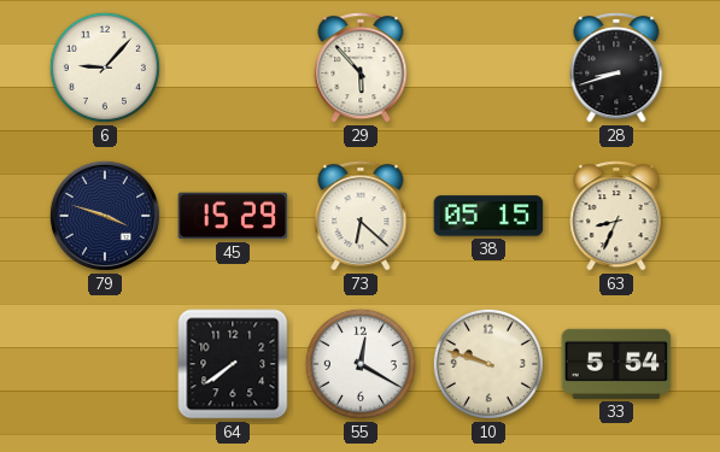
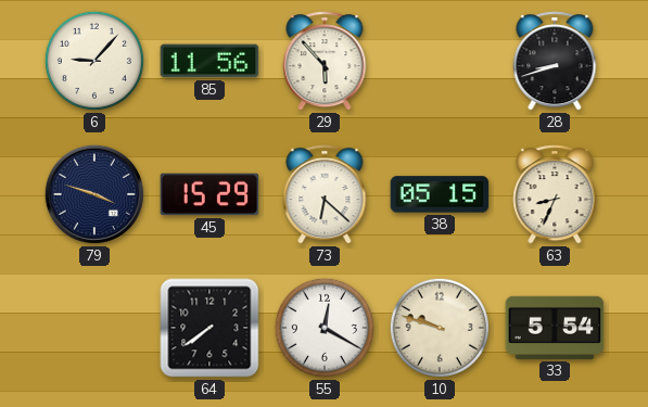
85: none -> 11:56 (209, 61)
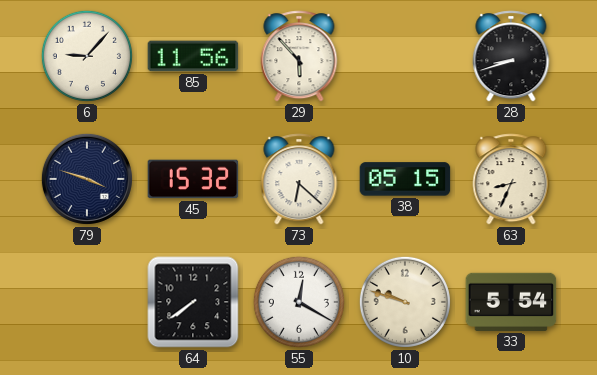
45: 15:29 -> 15:32 (193, 179)
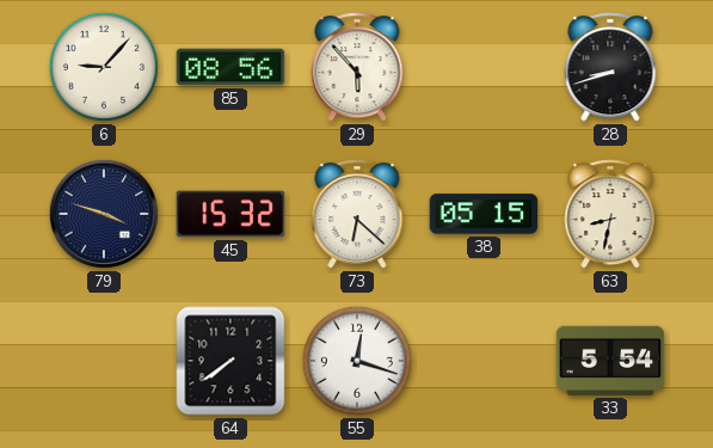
85: 11:56 -> 08:56 (231, 67)
63: 8:34 -> 8:32 (610, 214)
55: 12:20 -> 12:18 (357, 361)
10: 9:48 -> none (405, 302)
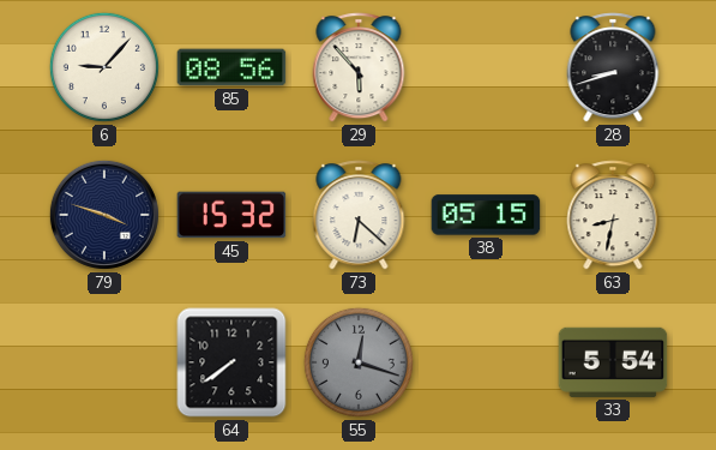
55 dial: white -> grey (359, 362)
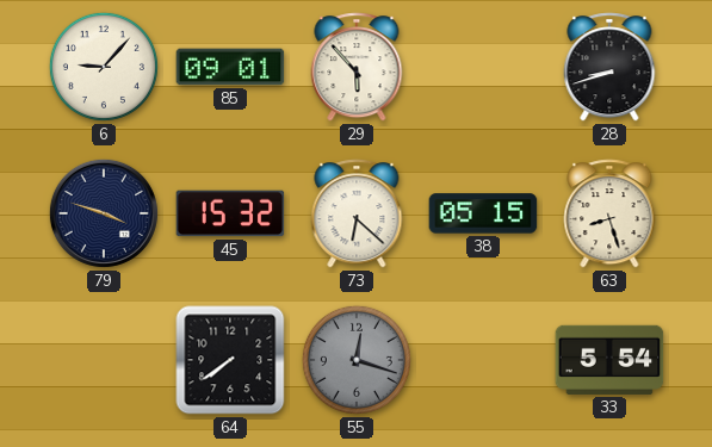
85: 08:56 -> 09:01 (230, 67)
63: 8:32 -> 8:27 (609, 213)
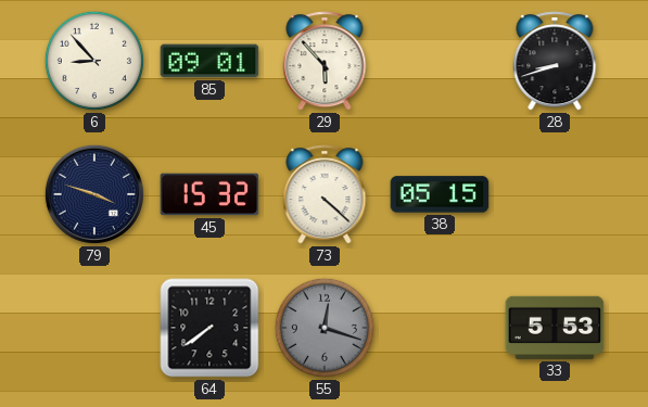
6: 9:07 -> 8:53 (94, 61)
73: 6:22 -> 4:22 (325, 194)
63: 8:27 -> none (609, 213)
33: 5:54 -> 5:53 (555, 328)
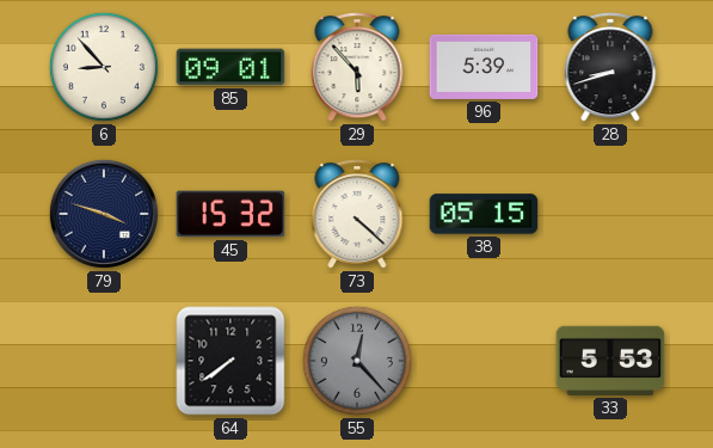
96: none -> 5:39 (484, 67)
55: 12:18 -> 12:23 (357, 361)
